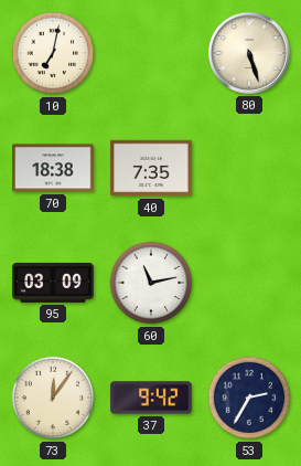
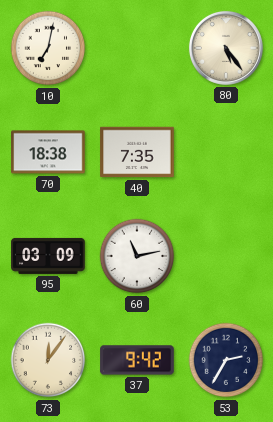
80: 5:27 -> 5:24 (226, 48)
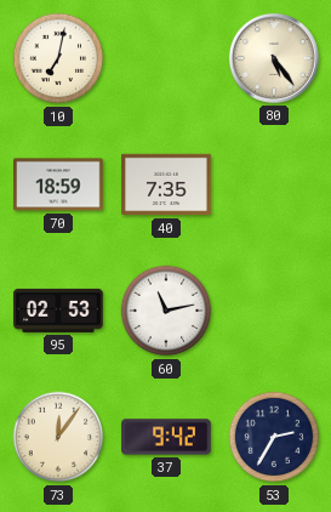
70: 18:38 -> 18:59 (58, 184)
95: 03:09 -> 02:53 (58, 311)
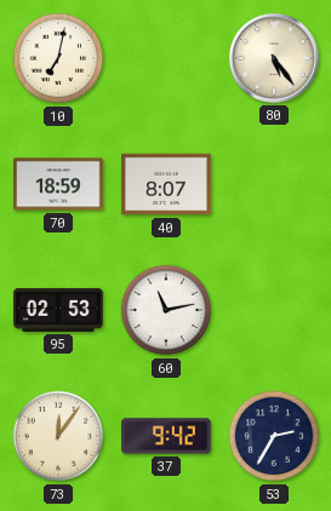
40: 7:35 -> 8:07 (166, 184)
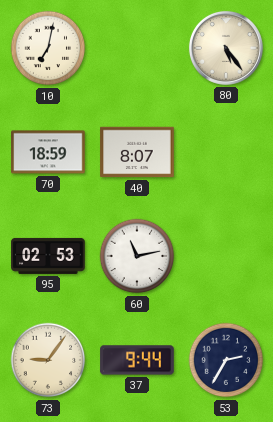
73: 12:06 -> 9:06 (48, 360)
37: 9:42 -> 9:44 (137, 360)
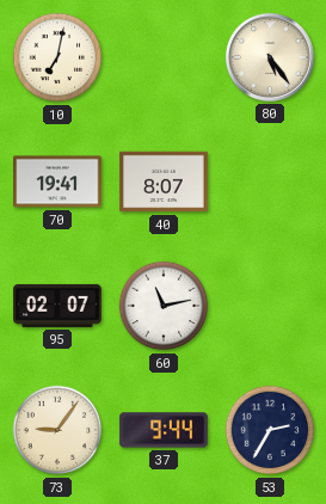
70: 18:59 -> 19:41 (57, 182)
95: 02:53 -> 02:07 (57, 306)
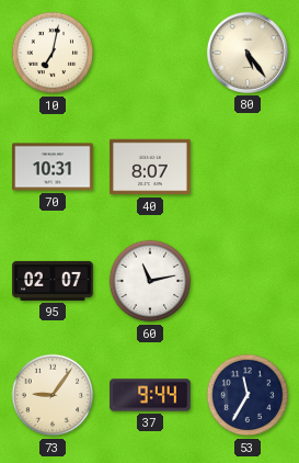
70: 19:41 -> 10:31 (53, 167)
53: 2:35 -> 11:35 (248, 395)
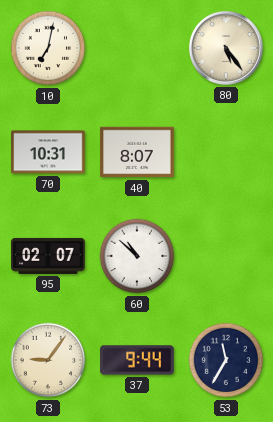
60: 11:13 -> 10:52 (137, 256)
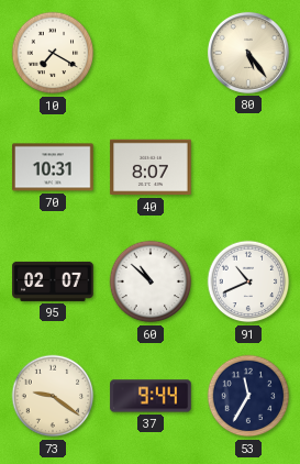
10: 7:02 -> 7:20 (53, 53)
91: none -> 10:41 (248, 281)
73: 9:06 -> 9:21 (53, 396)
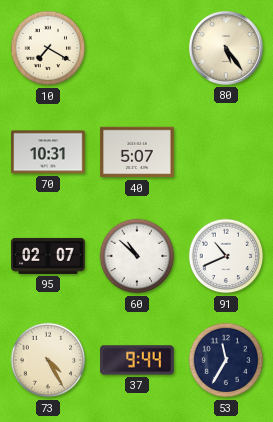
40: 8:07 -> 5:07 (137, 152)
73: 9:21 -> 4:25 (48, 360)
